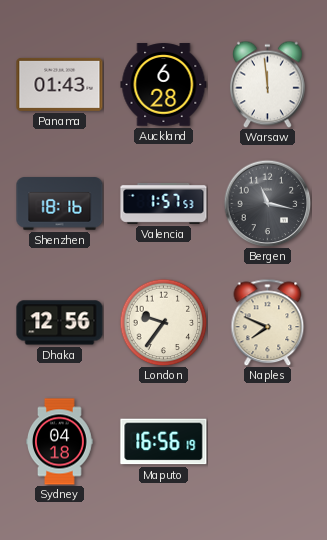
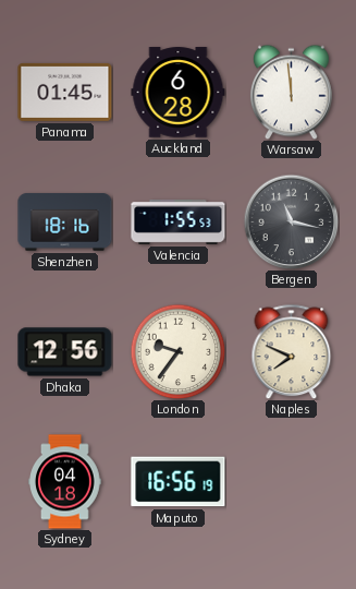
Panama: 01:43 -> 01:45 (65, 92)
Valencia: 1:57 -> 1:55 (179, 221)
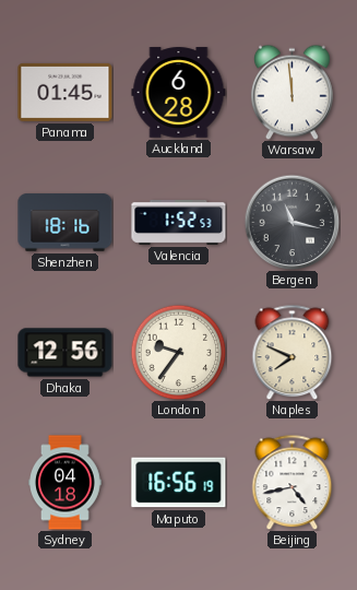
Valencia: 1:55 -> 1:52 (179, 222)
Beijing: none -> 4:43 (293, 482)
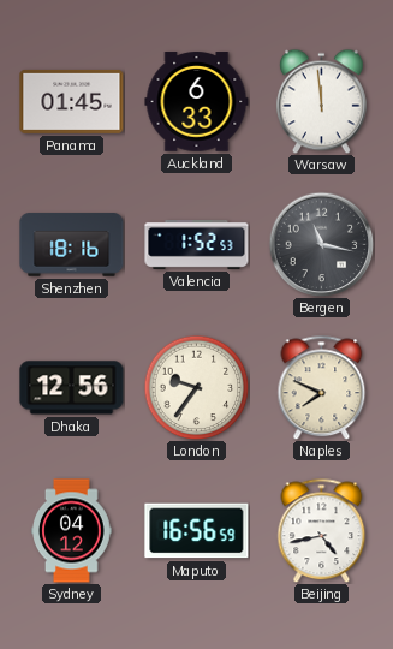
Auckland: 6:28 -> 6:33 (197, 102)
Sydney: 04:18 -> 04:12 (72, 531)
Maputo: 16:56:19 -> 16:56:59 (197, 531)
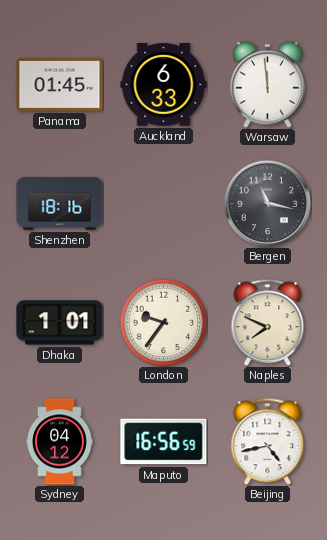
Valencia: 1:52 -> none (197, 244)
Dhaka: 12:56 -> 1:01 (60, 323)
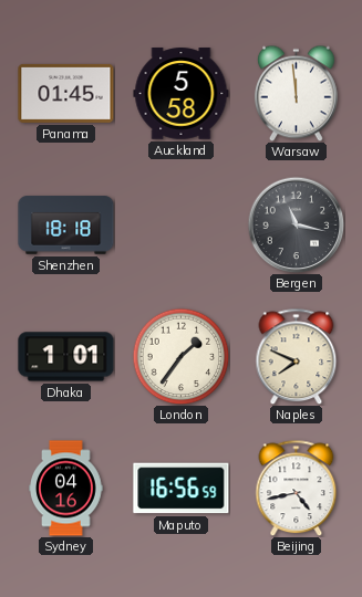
Auckland: 6:33 -> 5:58 (182, 94)
Shenzhen: 18:16 -> 18:18 (66, 226)
London: 9:36 -> 1:36 (180, 356)
Sydney: 04:12 -> 04:16 (66, 489)
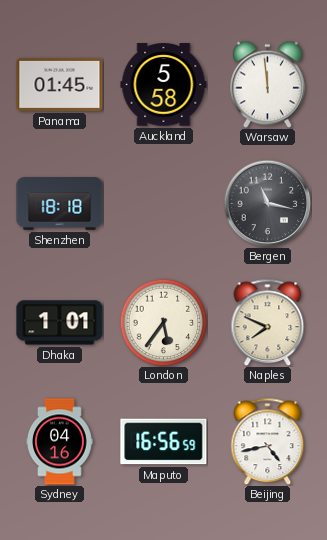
London: 1:36 -> 5:36 (163, 322)
